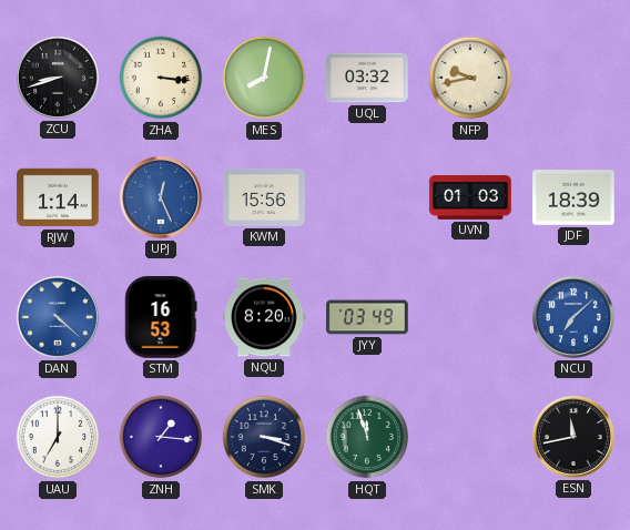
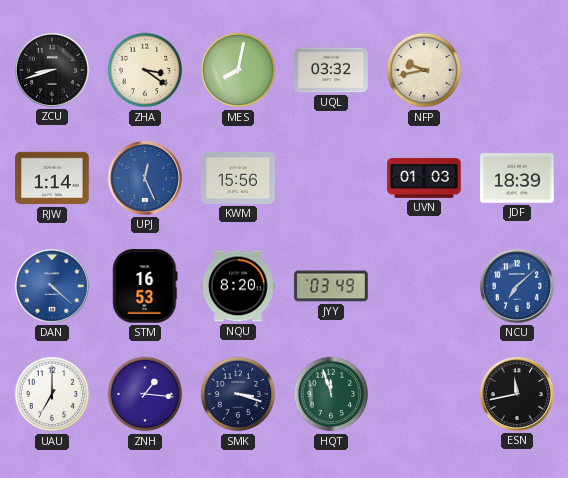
ZHA: 3:16 -> 3:21 (145, 70)
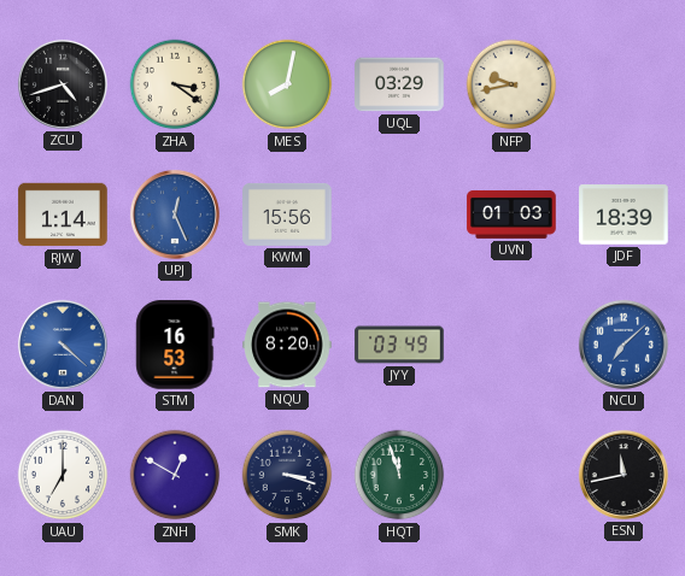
ZCU: 8:42 -> 4:42 (63, 84)
UQL: 03:32 -> 03:29 (399, 84)
ZNH: 1:16 -> 12:50 (175, 475)
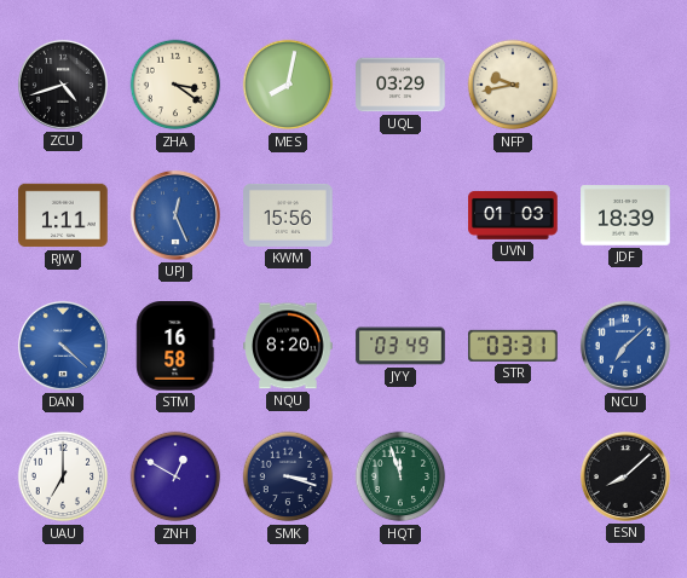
RJW: 1:14 -> 1:11 (63, 215)
STM: 16:53 -> 16:58 (175, 346)
STR: none -> 03:31 (513, 346)
ESN: 11:43 -> 8:08 (625, 476)
